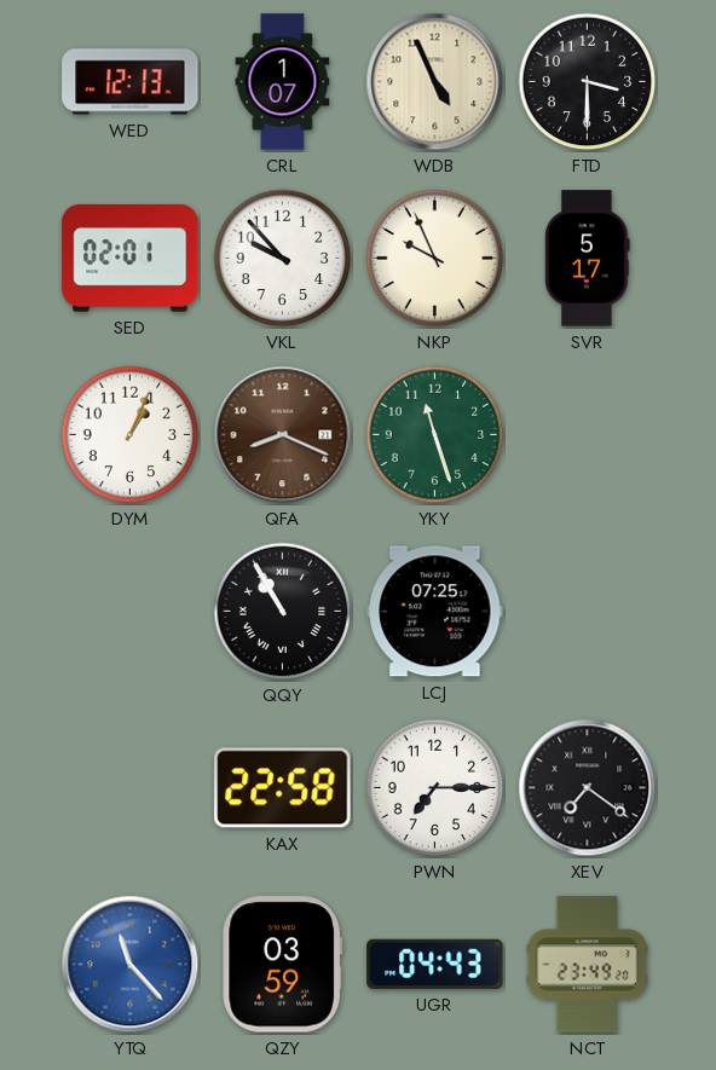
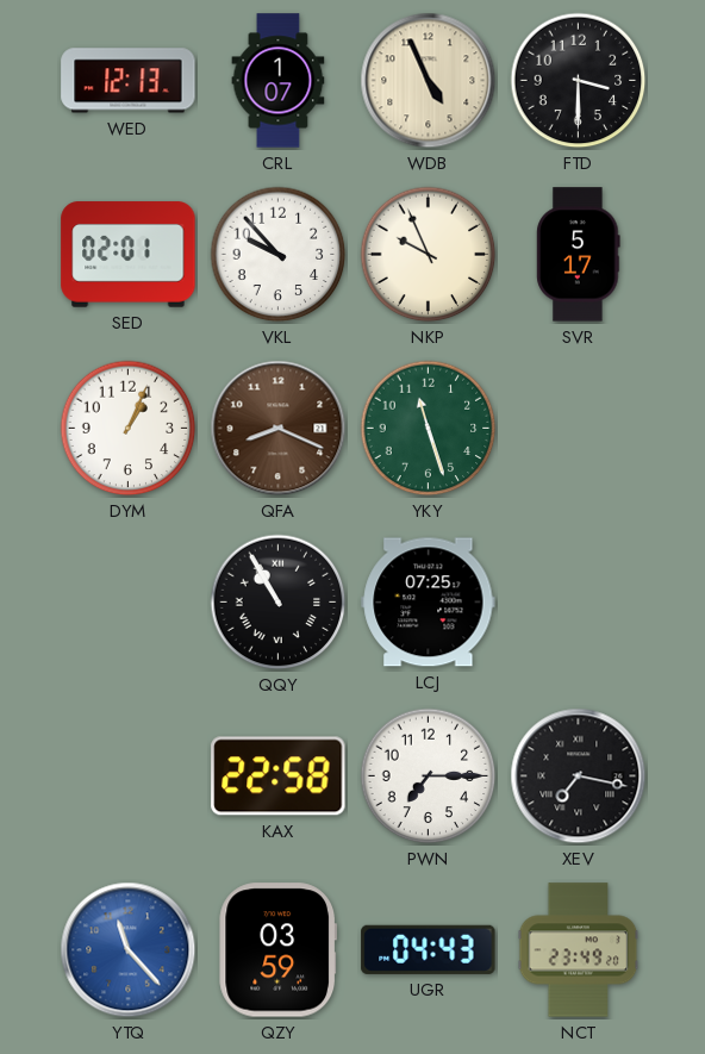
XEV: 7:21 -> 7:17 (579, 777)
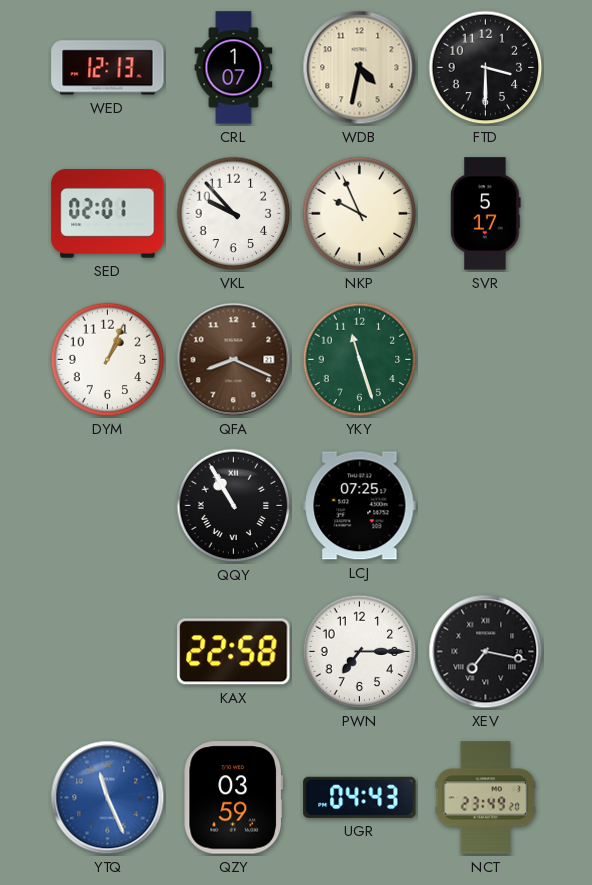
WDB: 4:56 -> 4:32 (360, 68)
YTQ: 11:23 -> 11:26 (108, 798)
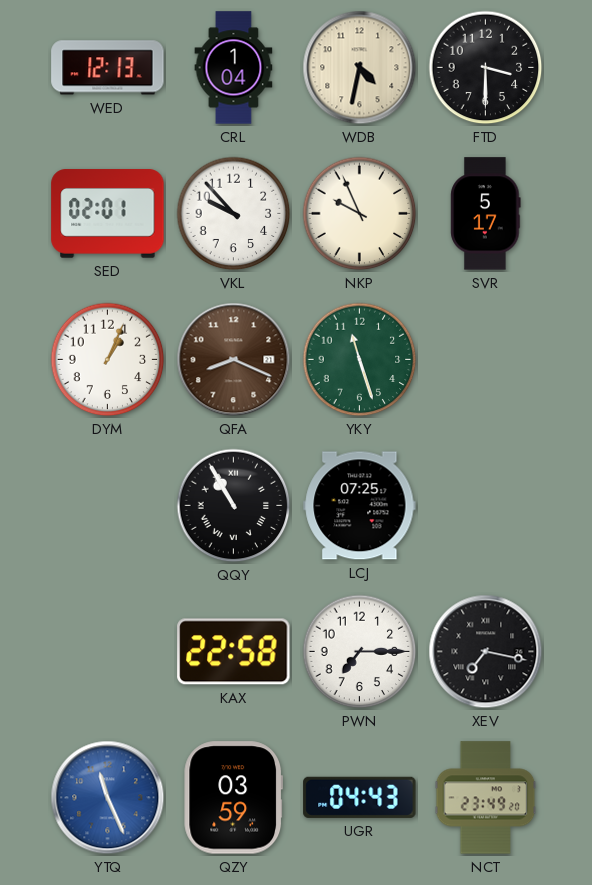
CRL: 1:07 -> 1:04 (234, 68)
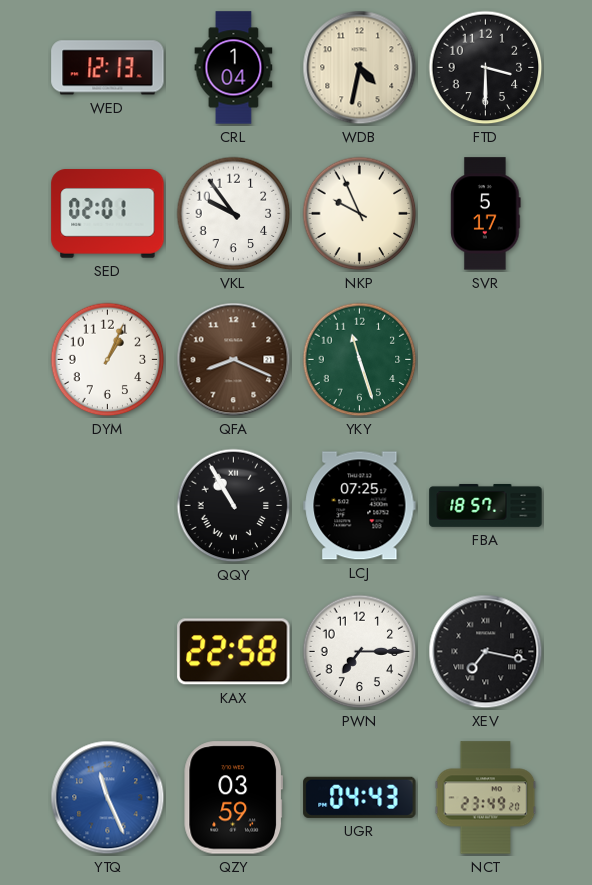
VKL: 9:53 -> 9:54 (234, 214)
FBA: none -> 18:57 (486, 506)
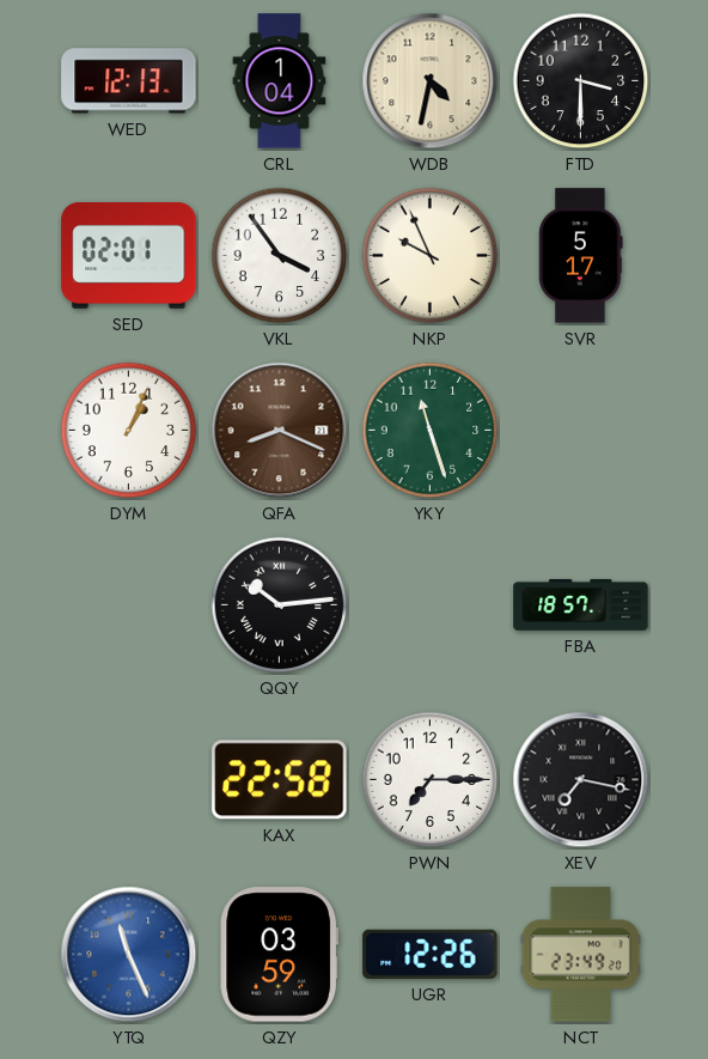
VKL: 9:54 -> 3:54 (280, 256)
QQY: 10:55 -> 10:14 (280, 605)
LCJ: 07:25 -> none (360, 506)
UGR: 04:43 -> 12:26 (431, 954)
